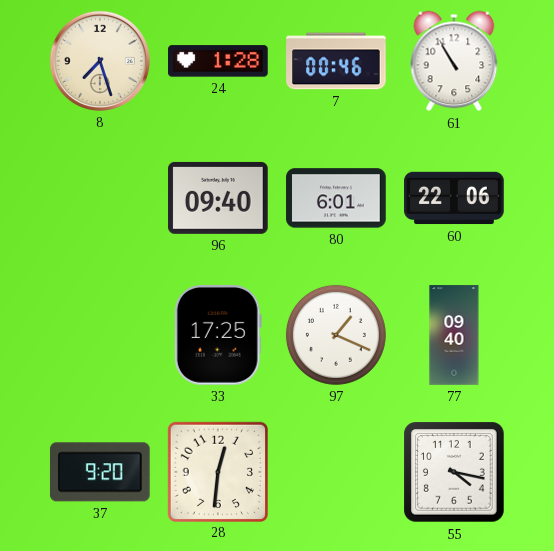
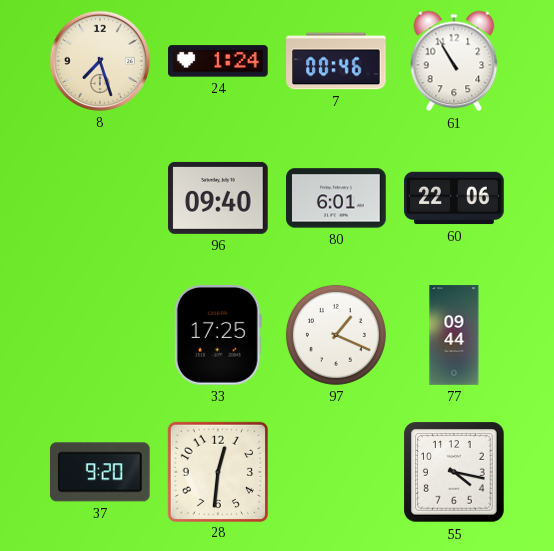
24: 1:28 -> 1:24 (218, 61)
77: 09:40 -> 09:44 (454, 335)
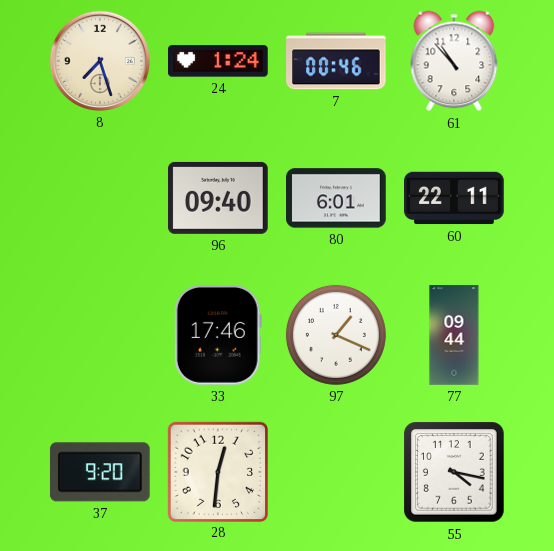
61: 10:55 -> 10:53 (454, 61)
60: 22:06 -> 22:11 (454, 198)
33: 17:25 -> 17:46 (218, 335)
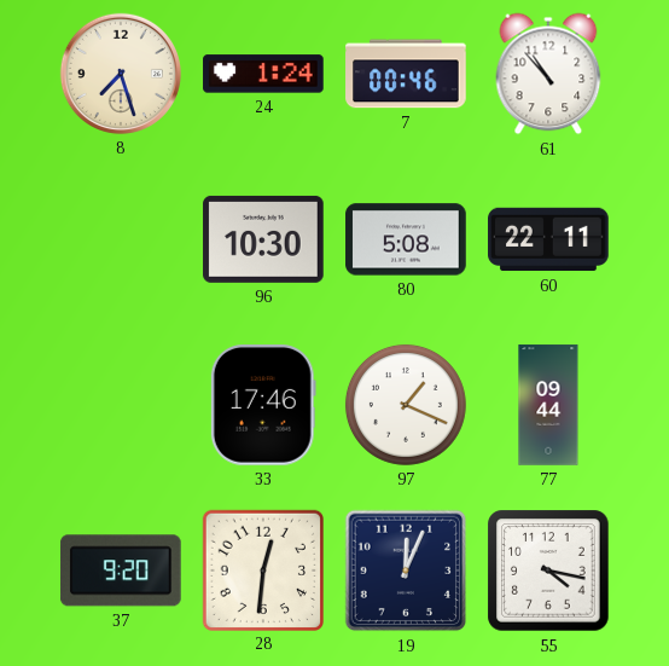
96: 09:40 -> 10:30 (263, 239)
80: 6:01 -> 5:08 (406, 239)
19: none -> 12:04 (406, 571)
